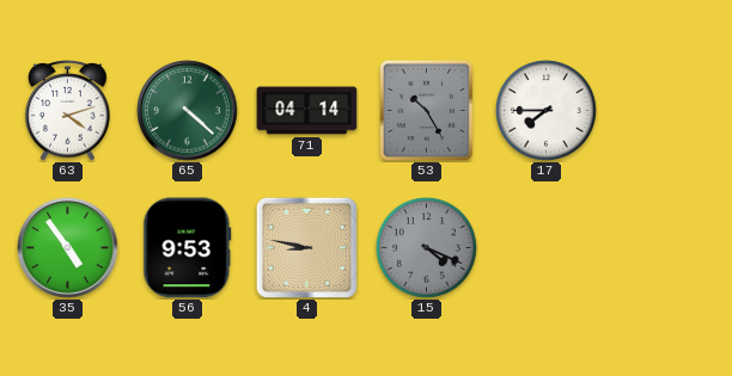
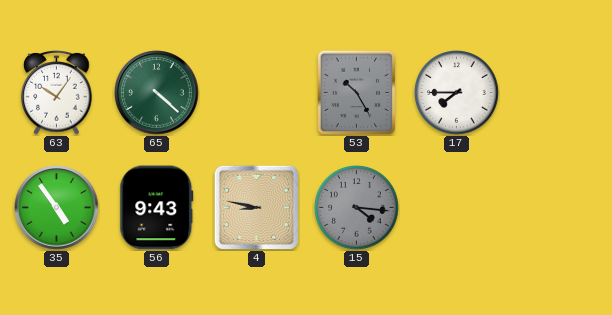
63: 4:12 -> 10:06 (57, 93)
71: 04:14 -> none (307, 111)
56: 9:53 -> 9:43 (157, 208)
15: 4:19 -> 4:16 (357, 208)
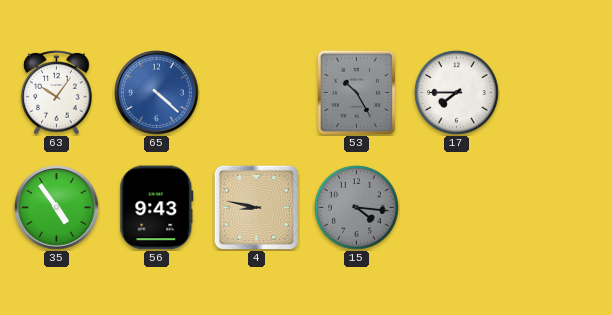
65 dial: green -> blue (157, 93)
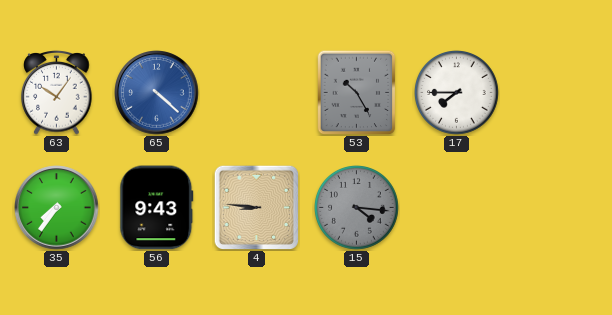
35: 4:54 -> 7:36 (57, 208)
4: 8:47 -> 8:46 (256, 207)
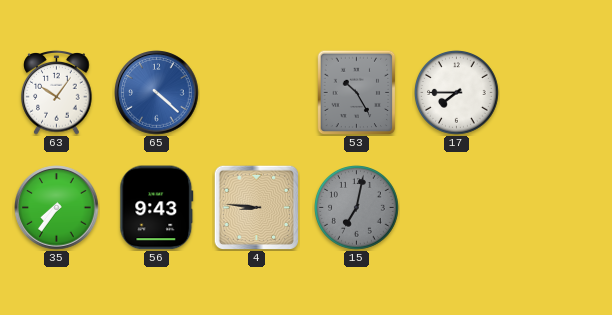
15: 4:16 -> 7:02 (357, 208)
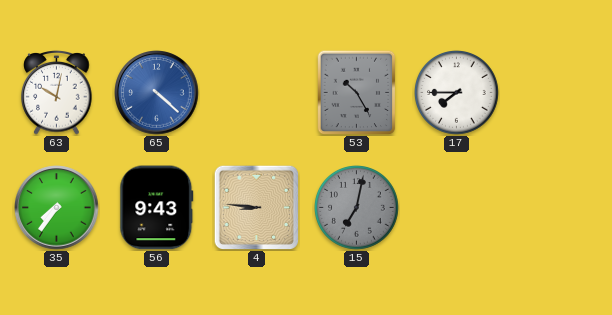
63: 10:06 -> 10:02 (57, 93)
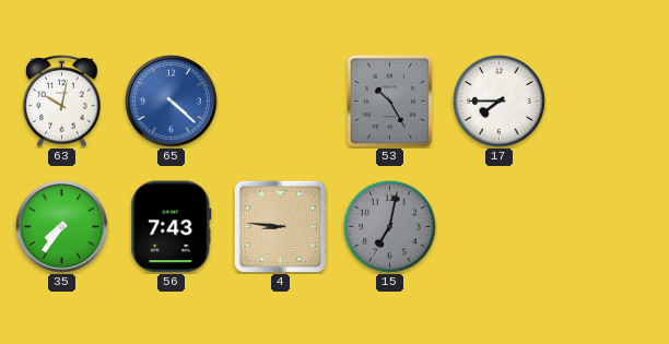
56: 9:43 -> 7:43 (172, 227)
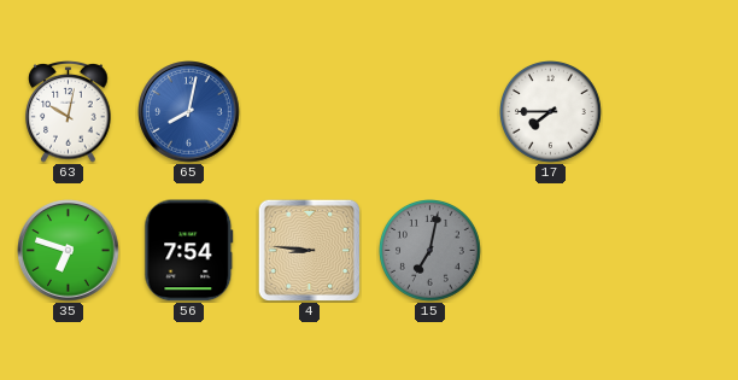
65: 4:22 -> 8:02 (189, 112)
53: 10:25 -> none (390, 100)
35: 7:36 -> 6:48 (69, 251)
56: 7:43 -> 7:54 (189, 251)
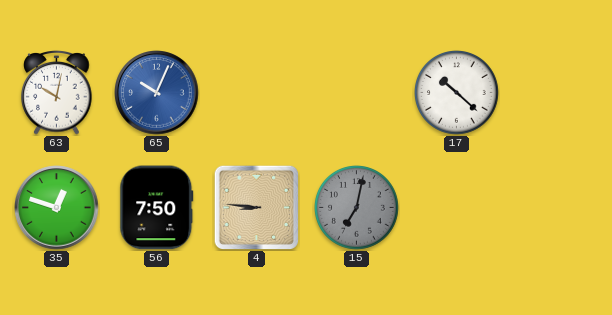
65: 8:02 -> 10:04 (157, 93)
17: 7:45 -> 10:22 (457, 93)
35: 6:48 -> 12:48 (57, 208)
56: 7:54 -> 7:50 (157, 208)
